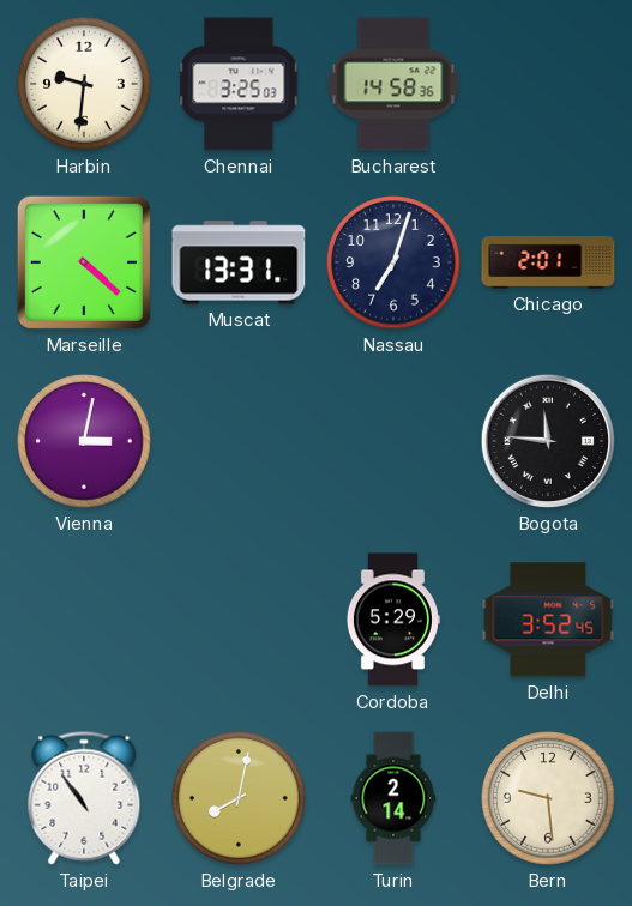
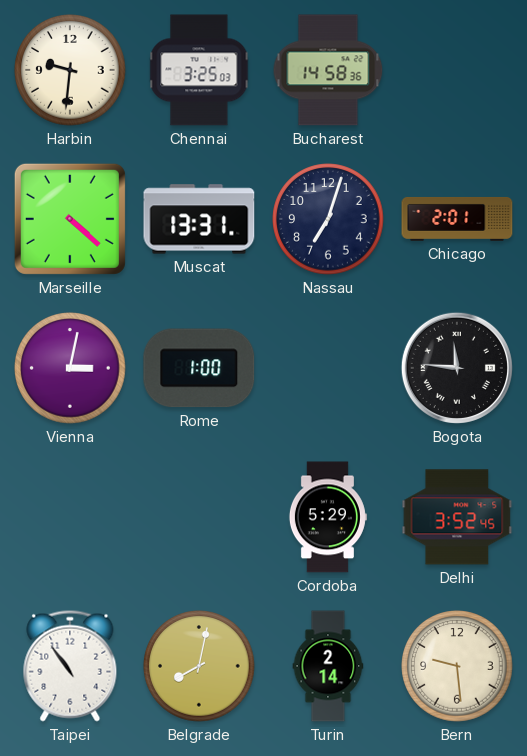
Rome: none -> 1:00 (199, 368)
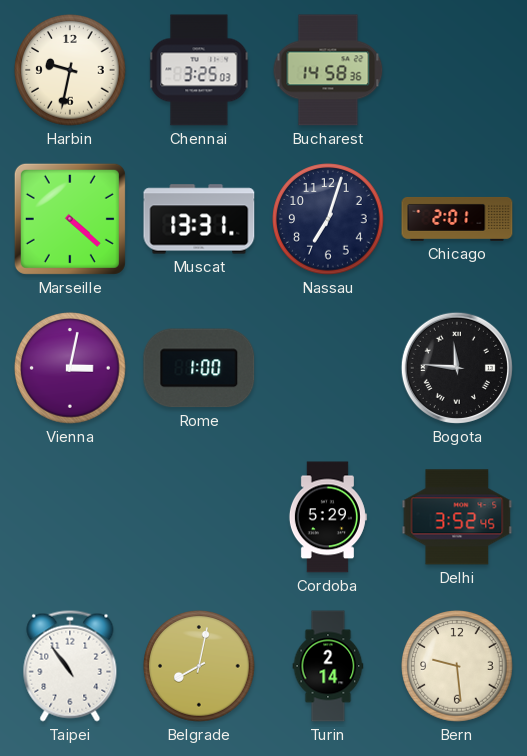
Harbin: 9:31 -> 9:32 (70, 70)
